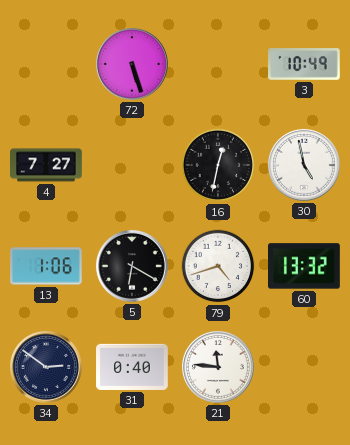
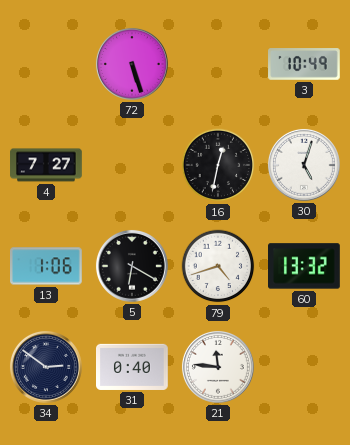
30: 4:58 -> 5:03 (304, 165)
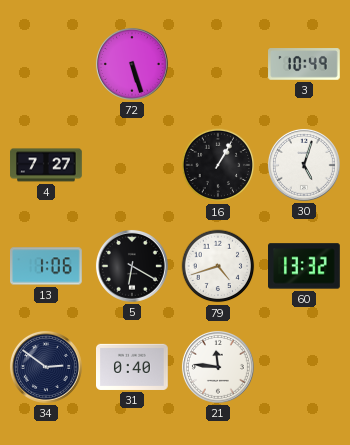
16: 12:32 -> 1:05 (218, 165)
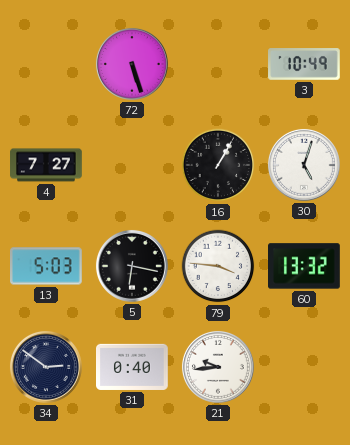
13: 1:06 -> 5:03 (47, 266)
5: 6:20 -> 6:17 (132, 266)
79: 4:42 -> 3:46 (218, 266)
21: 11:46 -> 9:44 (218, 367)
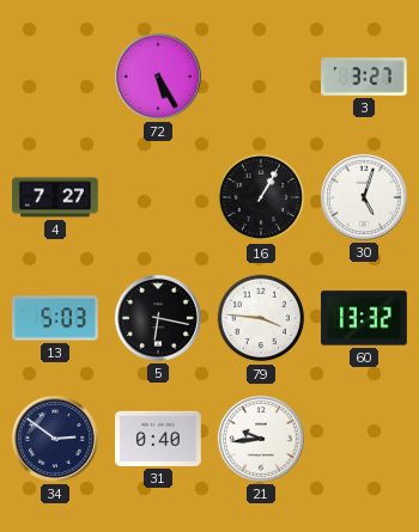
72: 5:27 -> 5:25 (158, 77)
3: 10:49 -> 3:27 (364, 77)
